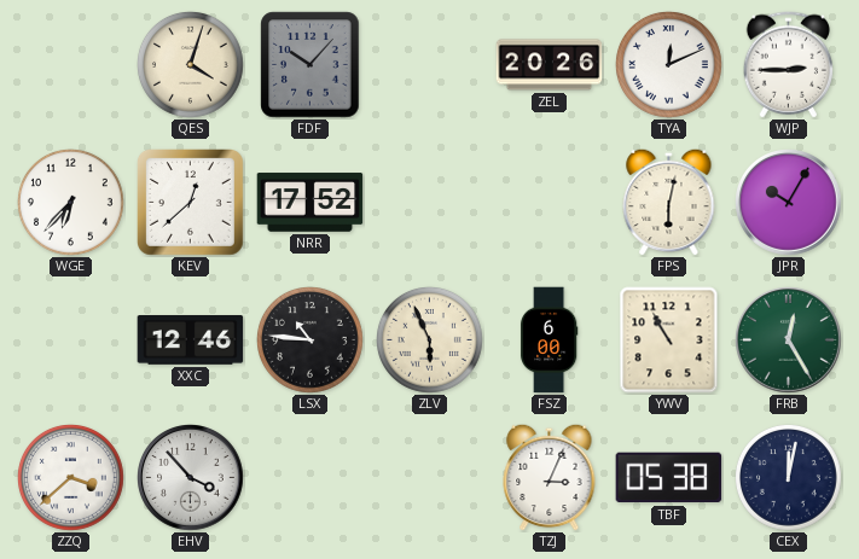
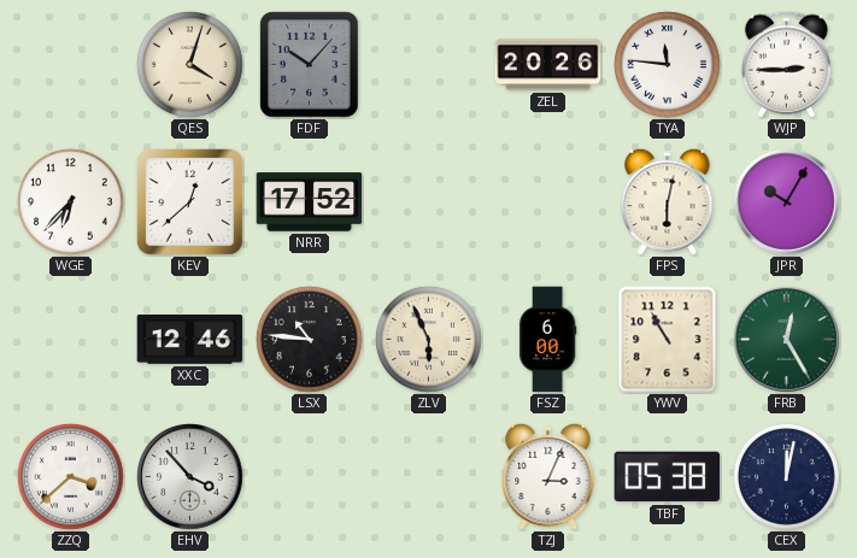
TYA: 12:11 -> 11:46 (668, 65)
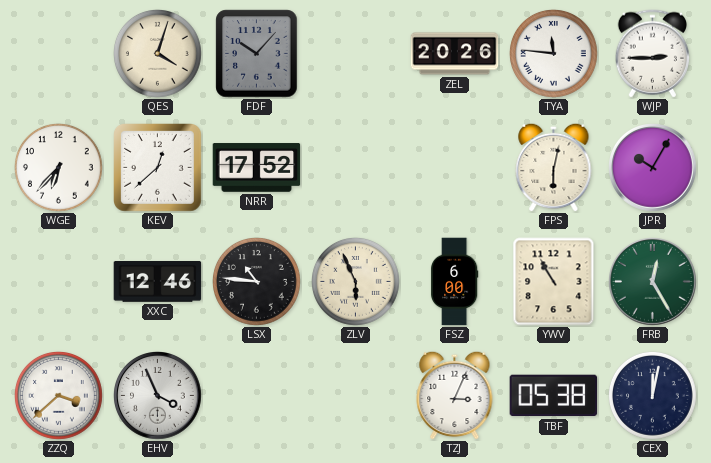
EHV: 3:53 -> 3:56 (158, 396)
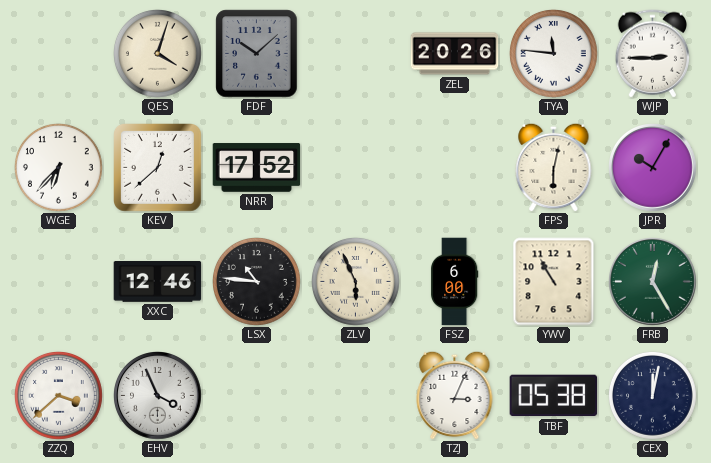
FDF: 10:07 -> 10:08 (257, 54)
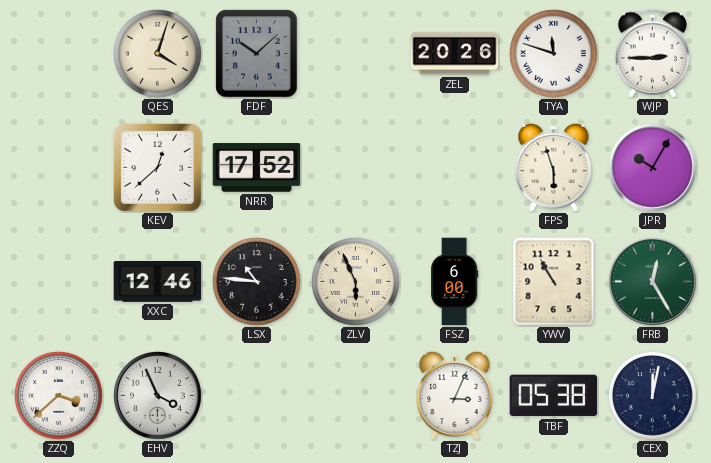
TYA: 11:46 -> 11:48 (554, 54)
WGE: 6:37 -> none (59, 168)
FPS: 6:02 -> 5:57 (554, 167)
